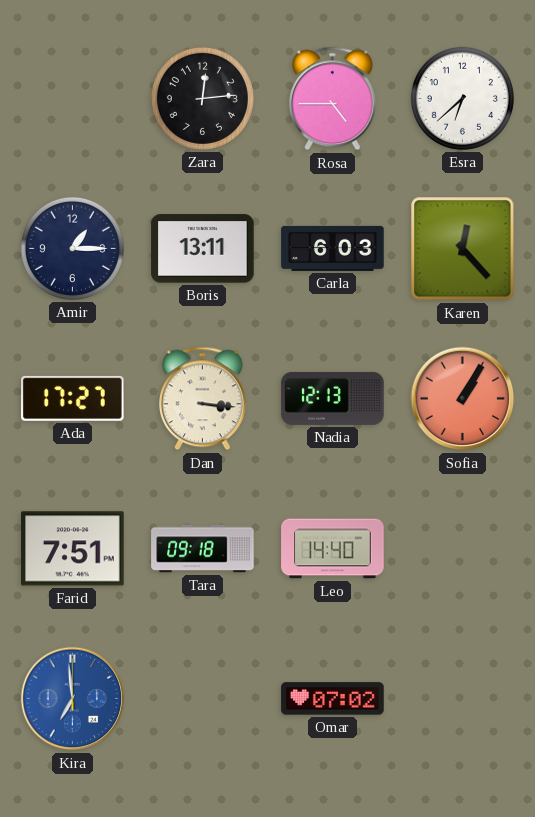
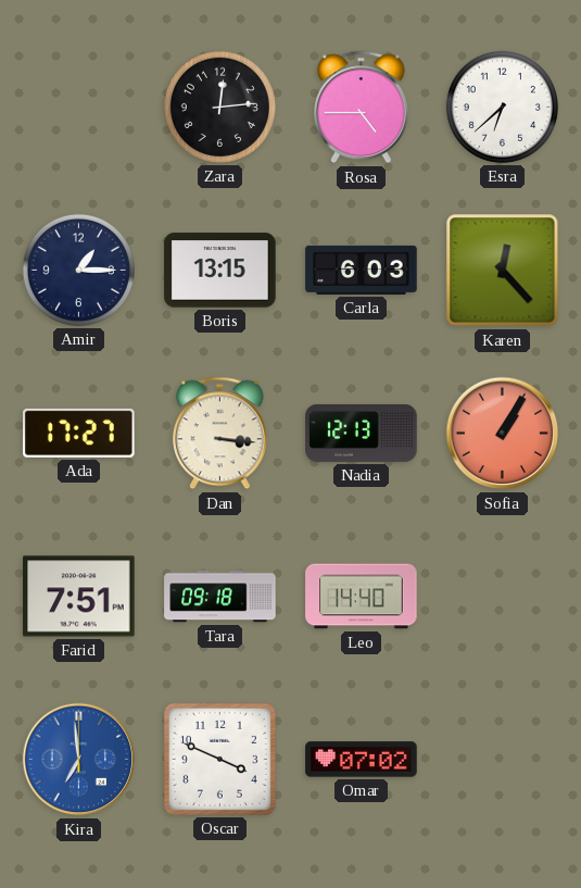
Boris: 13:11 -> 13:15 (220, 271)
Oscar: none -> 3:49 (219, 759)
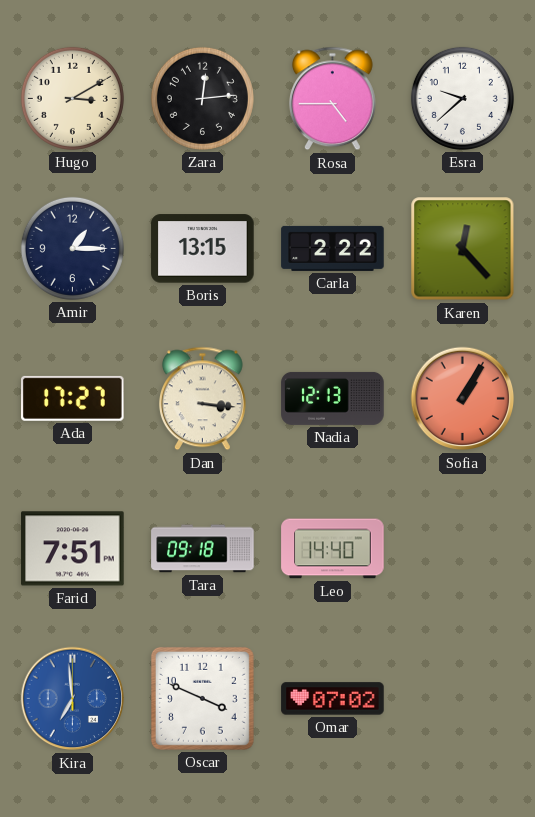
Hugo: none -> 3:10 (72, 98)
Esra: 6:38 -> 9:38 (462, 98)
Carla: 6:03 -> 2:22 (333, 248)
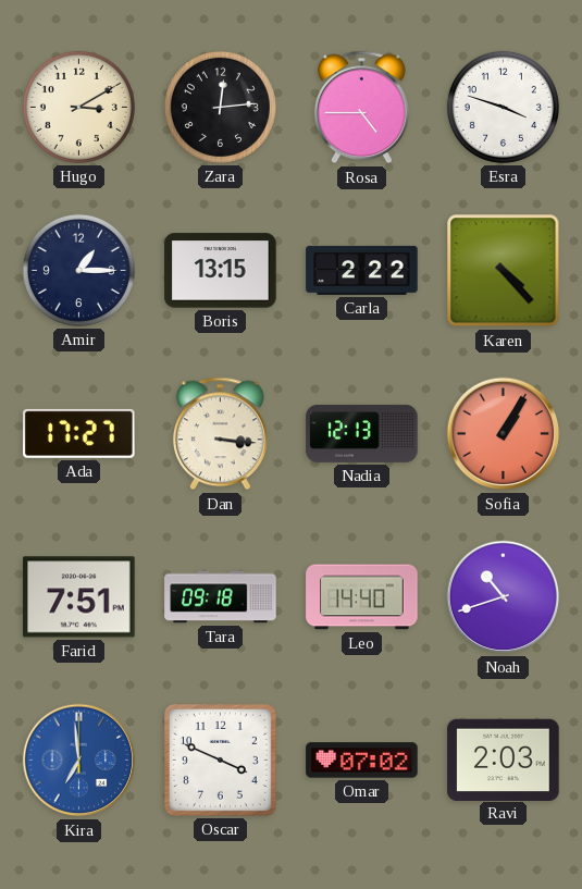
Esra: 9:38 -> 3:48 (503, 107)
Karen: 12:23 -> 4:23 (504, 271)
Noah: none -> 10:42 (504, 597)
Ravi: none -> 2:03 (504, 760)
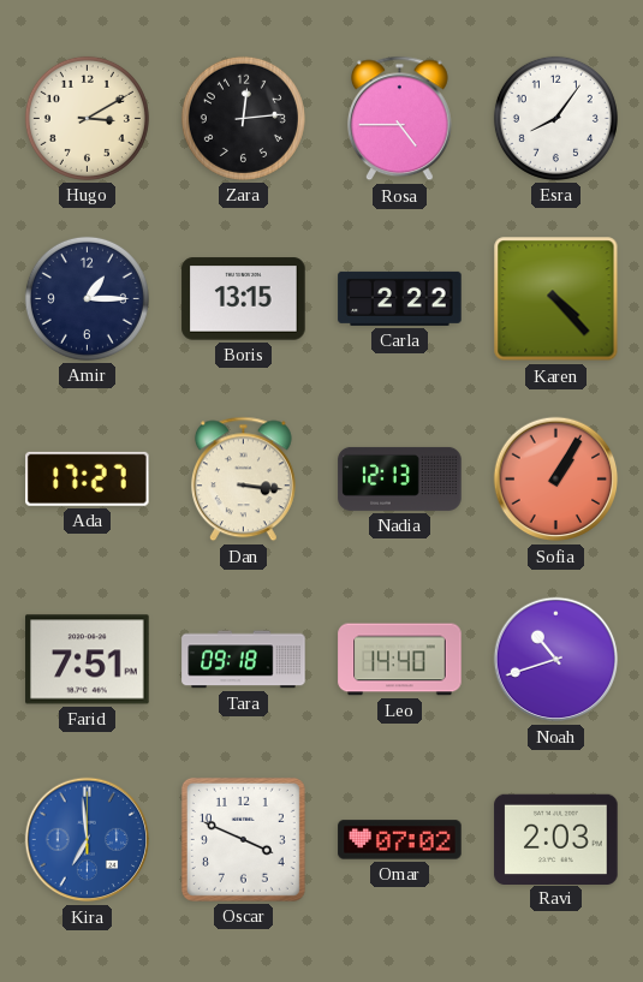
Esra: 3:48 -> 8:06 (555, 118)
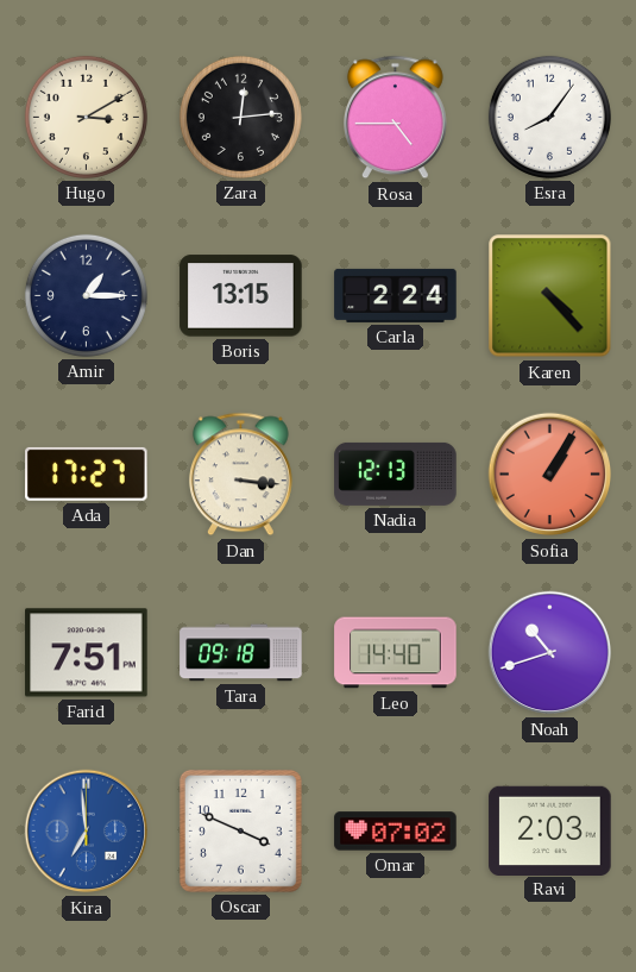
Carla: 2:22 -> 2:24 (396, 295)
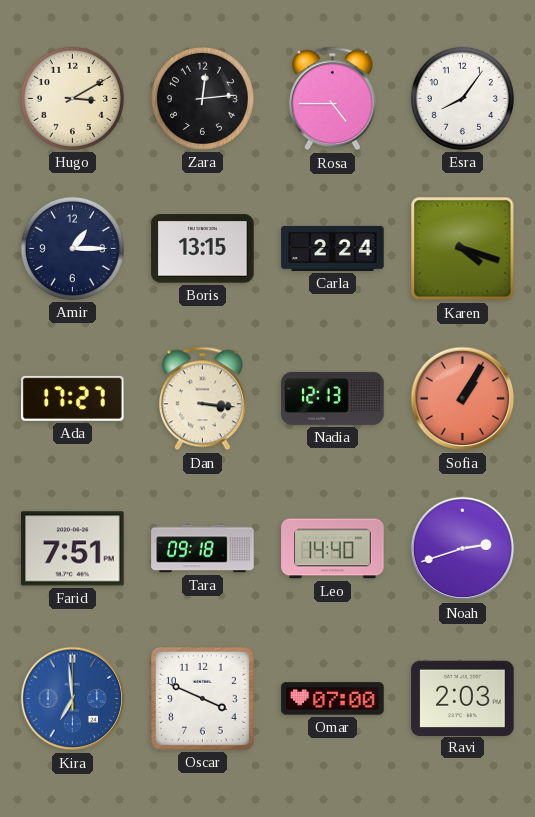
Karen: 4:23 -> 4:18 (463, 249)
Noah: 10:42 -> 2:42 (463, 549)
Omar: 07:02 -> 07:00 (333, 699)
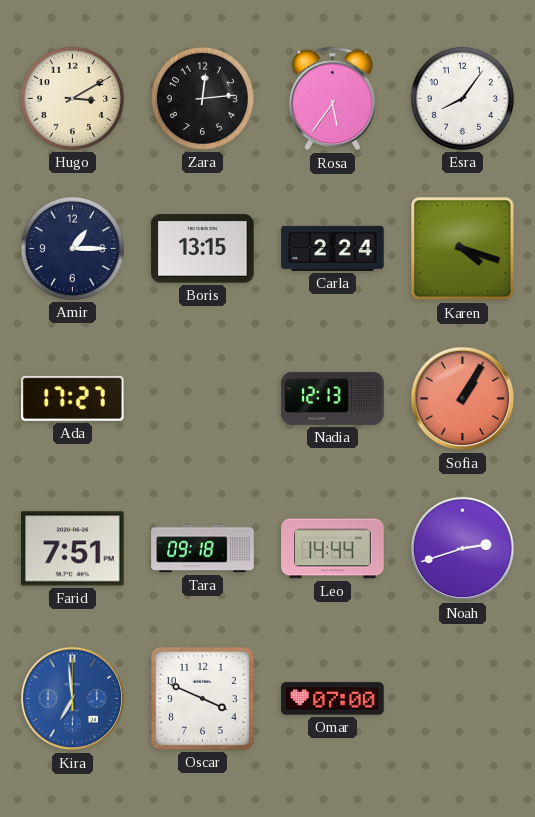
Rosa: 4:45 -> 5:36 (332, 99)
Dan: 3:16 -> none (202, 399)
Leo: 14:40 -> 14:44 (333, 549)
Ravi: 2:03 -> none (463, 698)
